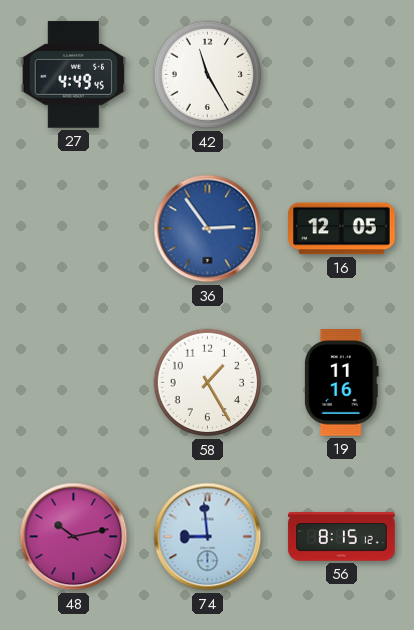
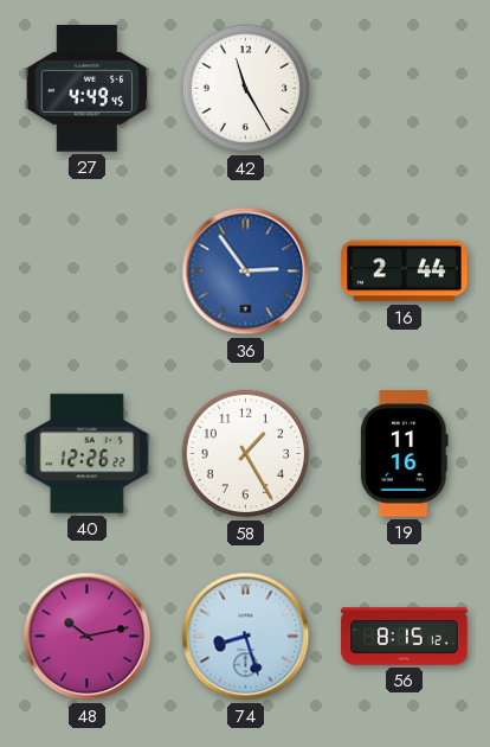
16: 12:05 -> 2:44 (405, 272)
40: none -> 12:26 (88, 454)
74: 8:59 -> 8:27 (246, 637)
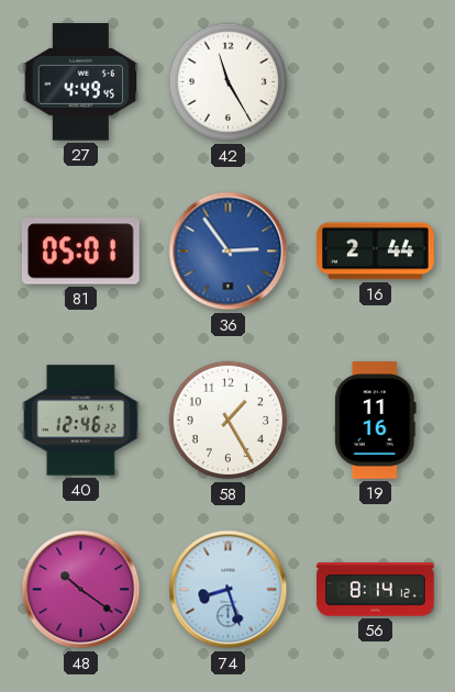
81: none -> 05:01 (80, 252)
40: 12:26 -> 12:46 (81, 421)
48: 10:13 -> 10:21 (81, 590)
56: 8:15 -> 8:14 (376, 590)
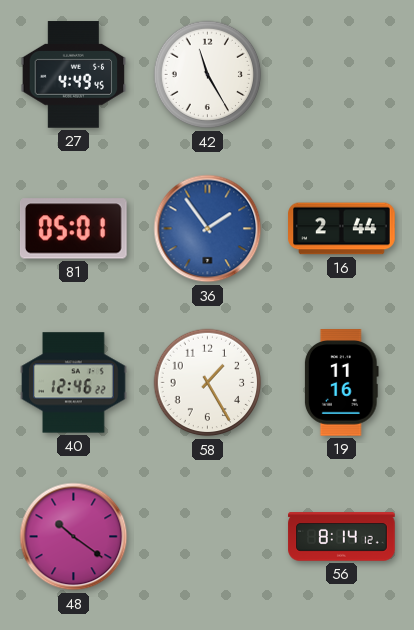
36: 2:54 -> 1:54 (208, 229)
74: 8:27 -> none (229, 590)
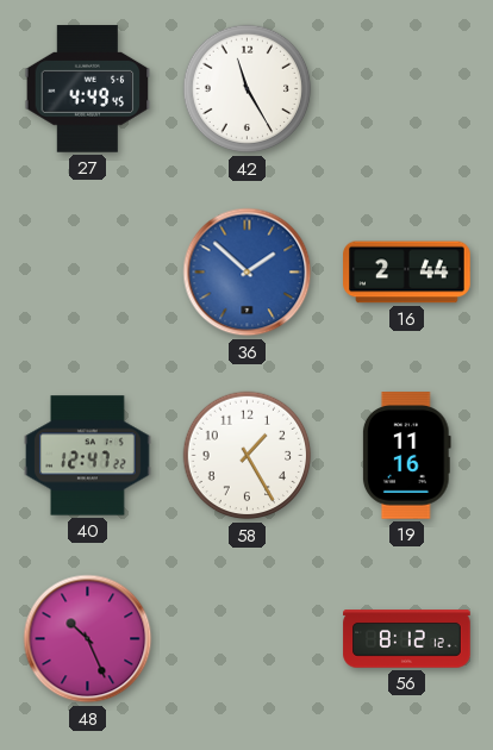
81: 05:01 -> none (73, 229)
36: 1:54 -> 1:52 (248, 273)
40: 12:46 -> 12:47 (88, 456)
48: 10:21 -> 10:26 (88, 639)
56: 8:14 -> 8:12 (407, 639)
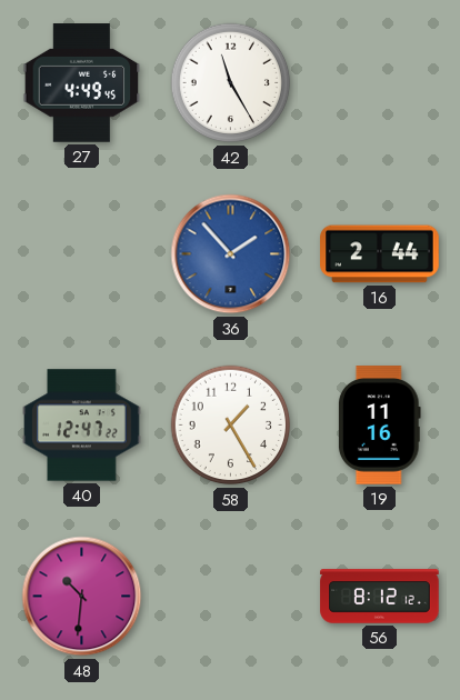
36: 1:52 -> 1:53 (231, 254)
48: 10:26 -> 10:31 (82, 597)
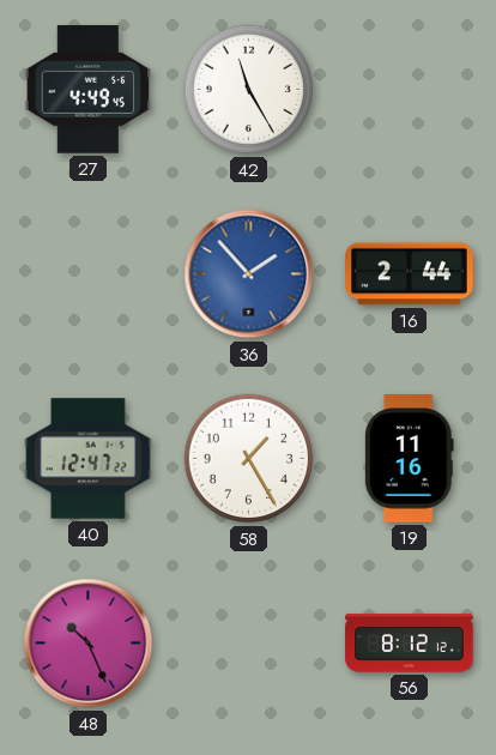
48: 10:31 -> 10:26 (89, 644)
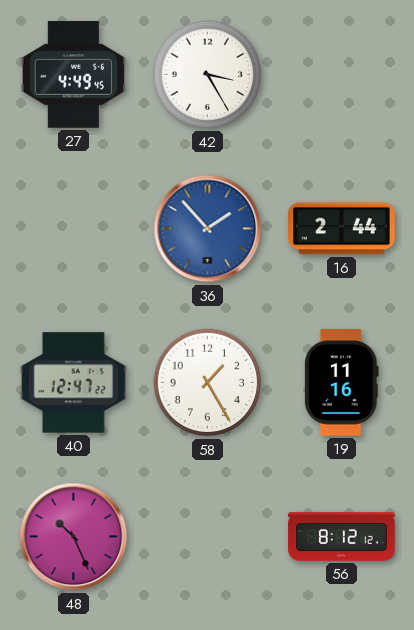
42: 11:25 -> 3:25 (208, 75)
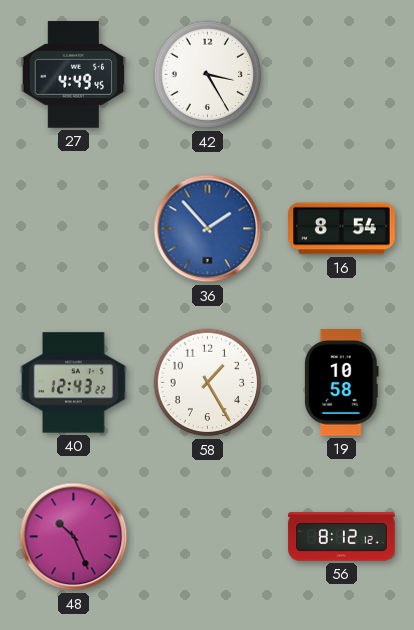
16: 2:44 -> 8:54 (342, 229)
40: 12:47 -> 12:43 (74, 383)
19: 11:16 -> 10:58 (341, 383)
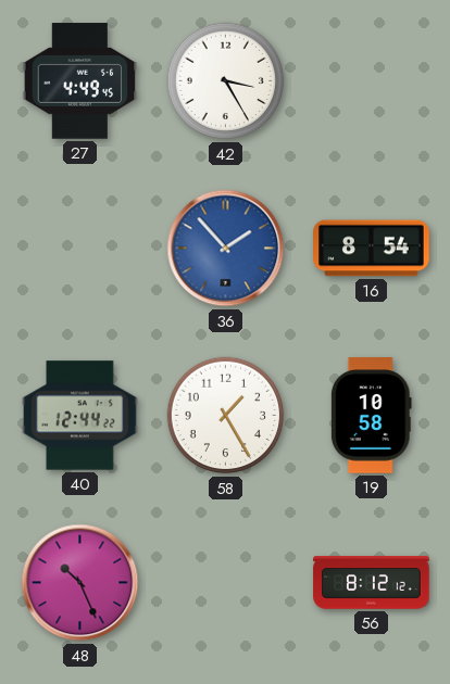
40: 12:43 -> 12:44 (80, 416)
